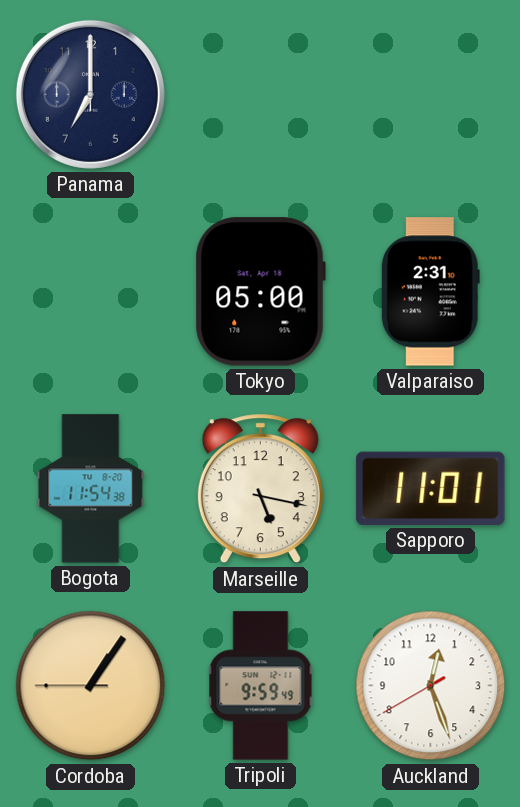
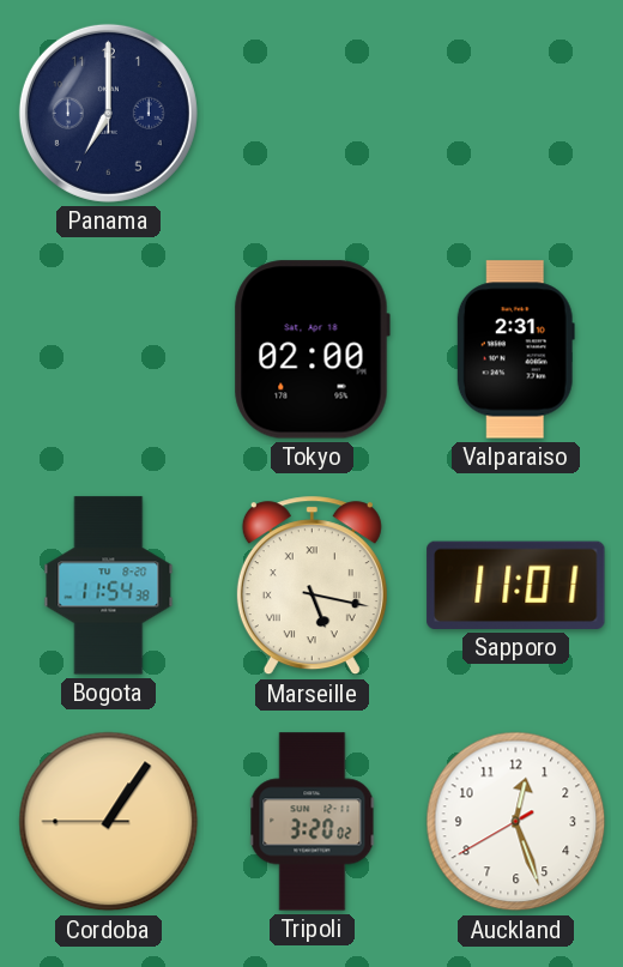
Tokyo: 05:00 -> 02:00 (311, 350)
Marseille numerals: Arabic -> Roman (311, 586)
Tripoli: 9:59 -> 3:20 (313, 822)
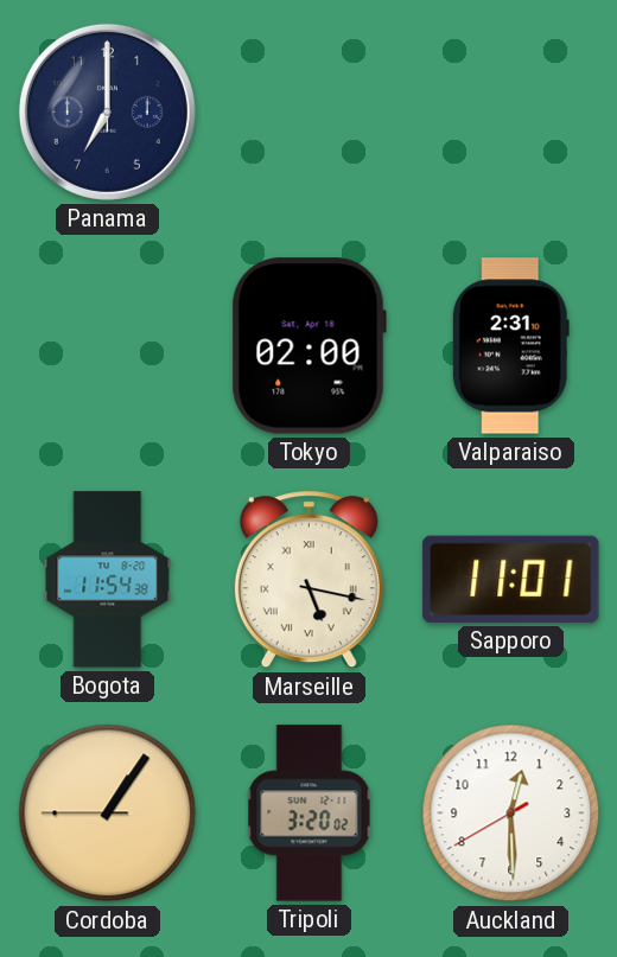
Auckland: 12:26 -> 12:29 (511, 814)
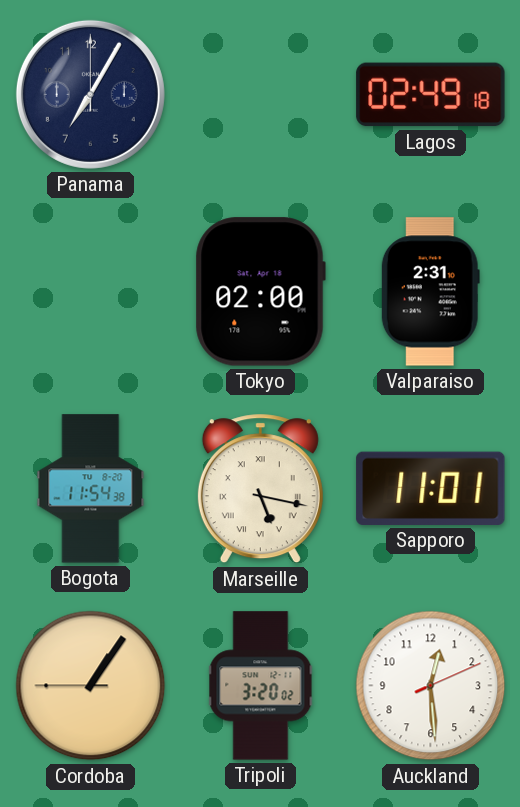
Panama: 7:00 -> 7:05 (90, 94)
Lagos: none -> 02:49 (431, 95)
Auckland: 12:29:40 -> 12:29:11 (431, 686)
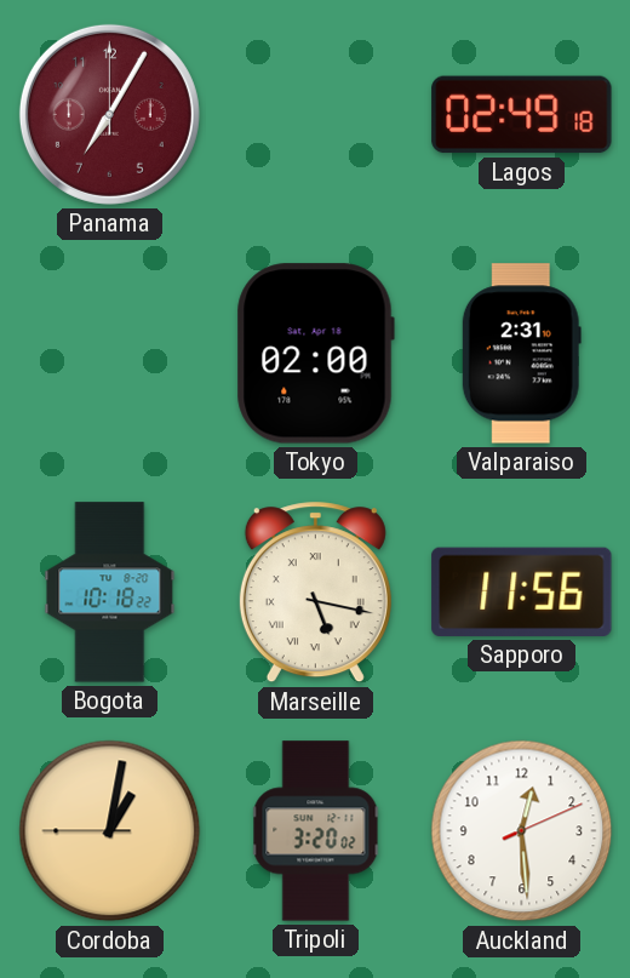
Panama dial: navy -> burgundy (109, 114)
Bogota: 11:54 -> 10:18 (110, 593)
Sapporo: 11:01 -> 11:56 (522, 591)
Cordoba: 1:05 -> 1:01 (110, 831)
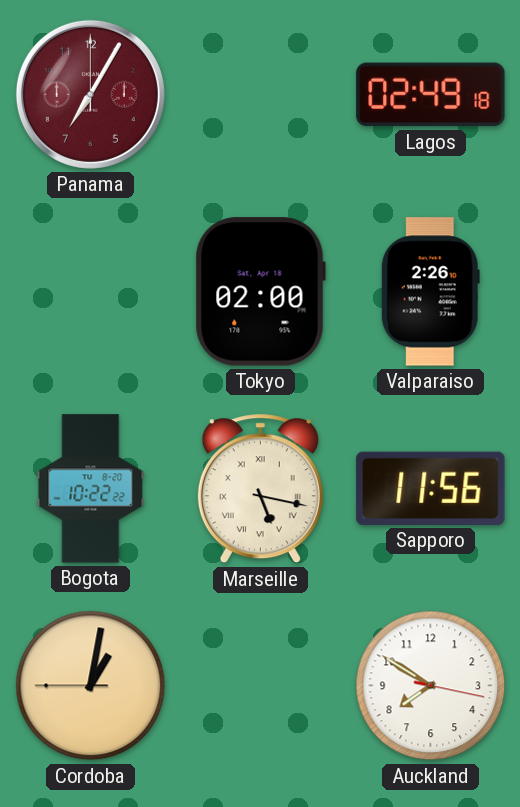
Valparaiso: 2:31 -> 2:26 (430, 292)
Bogota: 10:18 -> 10:22 (91, 489)
Tripoli: 3:20 -> none (316, 831)
Auckland: 12:29 -> 7:50 (431, 686)
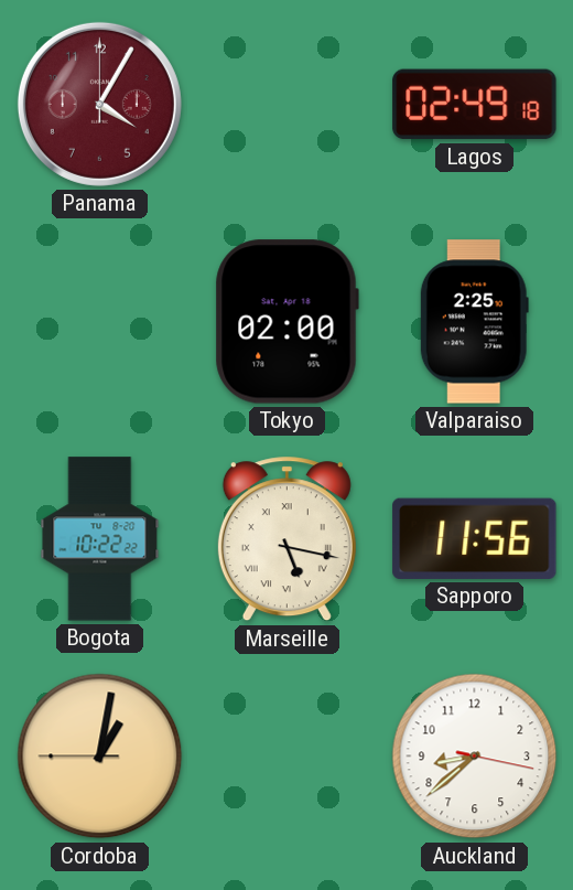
Panama: 7:05 -> 4:05 (99, 104)
Valparaiso: 2:26 -> 2:25 (474, 322)
Auckland: 7:50 -> 8:38 (475, 757)
